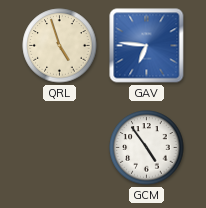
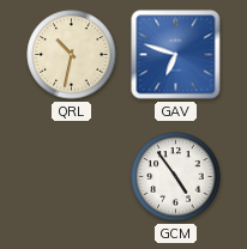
QRL: 4:57 -> 10:32 (72, 55)
GAV: 6:46 -> 6:48 (176, 55)
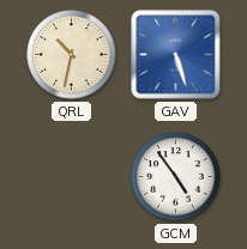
GAV: 6:48 -> 5:27 (176, 55)
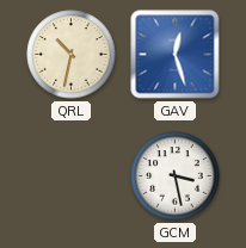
GAV: 5:27 -> 12:27 (176, 55)
GCM: 4:54 -> 3:28 (176, 176)
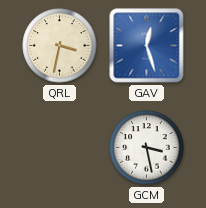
QRL: 10:32 -> 3:32 (60, 46)
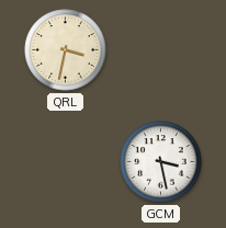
GAV: 12:27 -> none (147, 46)
